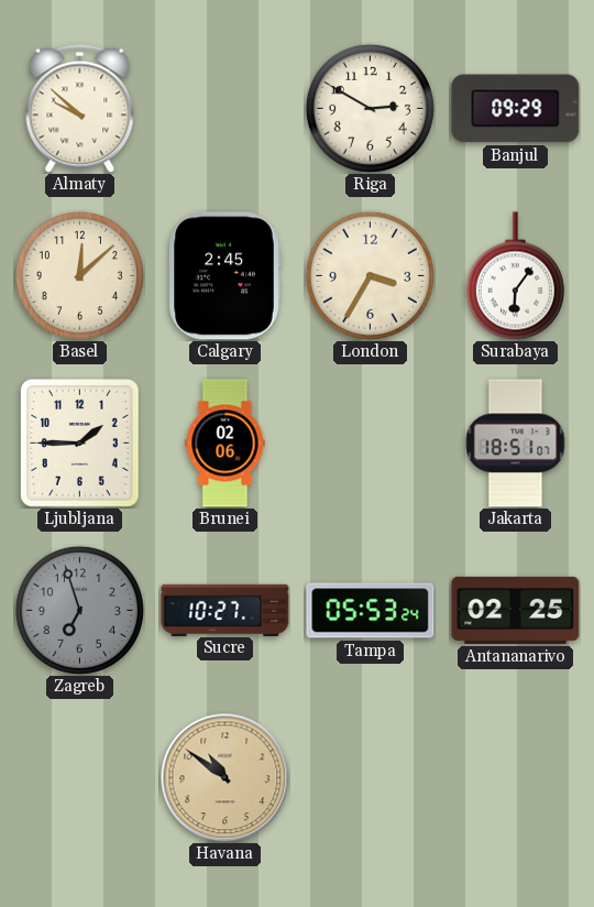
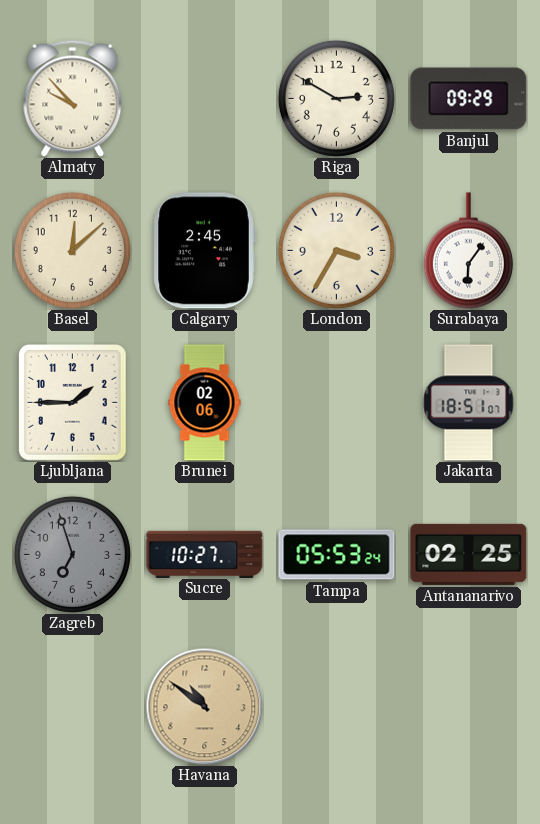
Almaty: 9:52 -> 9:53 (73, 98)
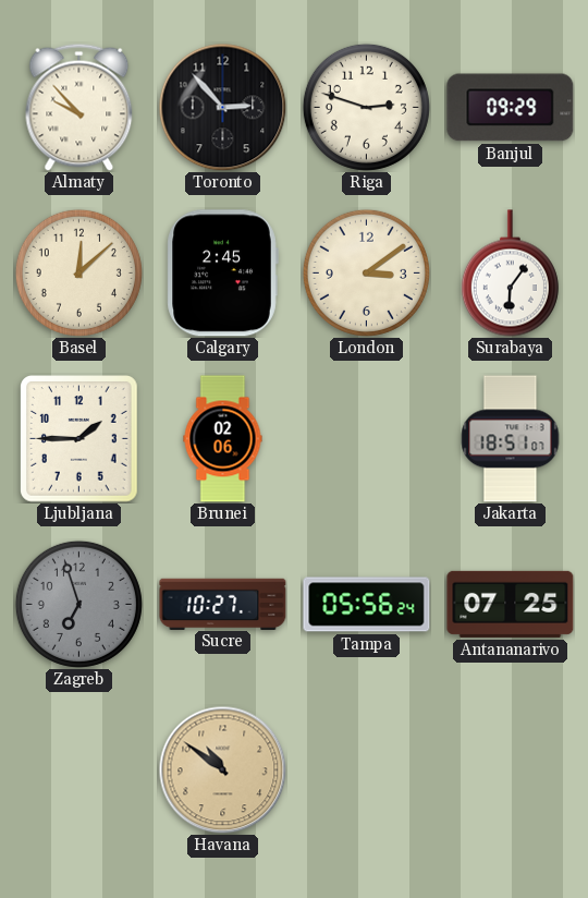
Toronto: none -> 2:53 (222, 107)
Riga: 2:50 -> 2:48 (366, 107)
London: 3:35 -> 3:09 (366, 272)
Tampa: 05:53 -> 05:56 (367, 605)
Antananarivo: 02:25 -> 07:25 (511, 604)
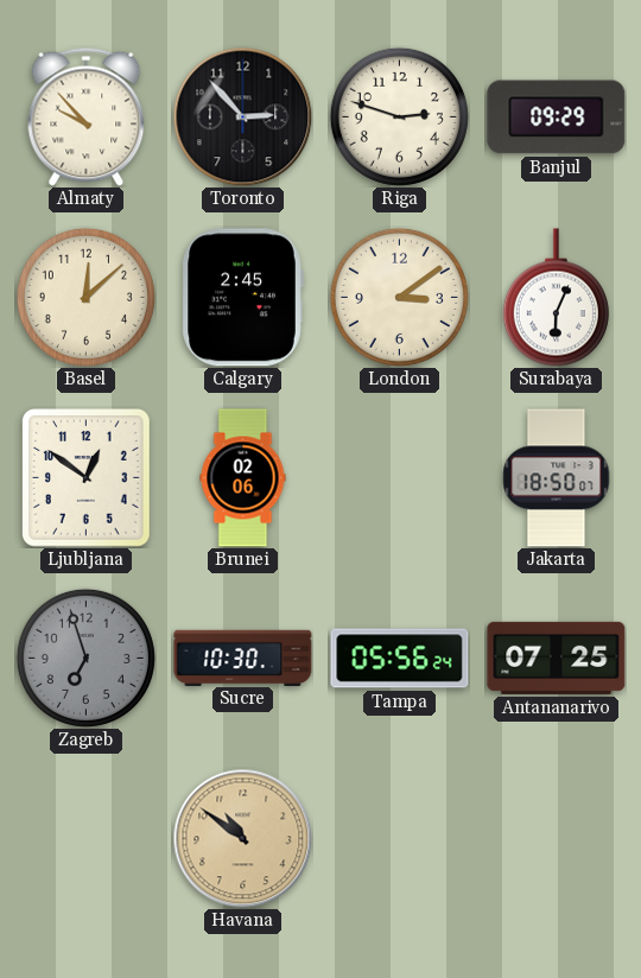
Surabaya: 6:06 -> 6:04 (556, 298)
Ljubljana: 1:45 -> 12:51 (87, 478)
Jakarta: 18:51 -> 18:50 (557, 478)
Sucre: 10:27 -> 10:30 (243, 658)
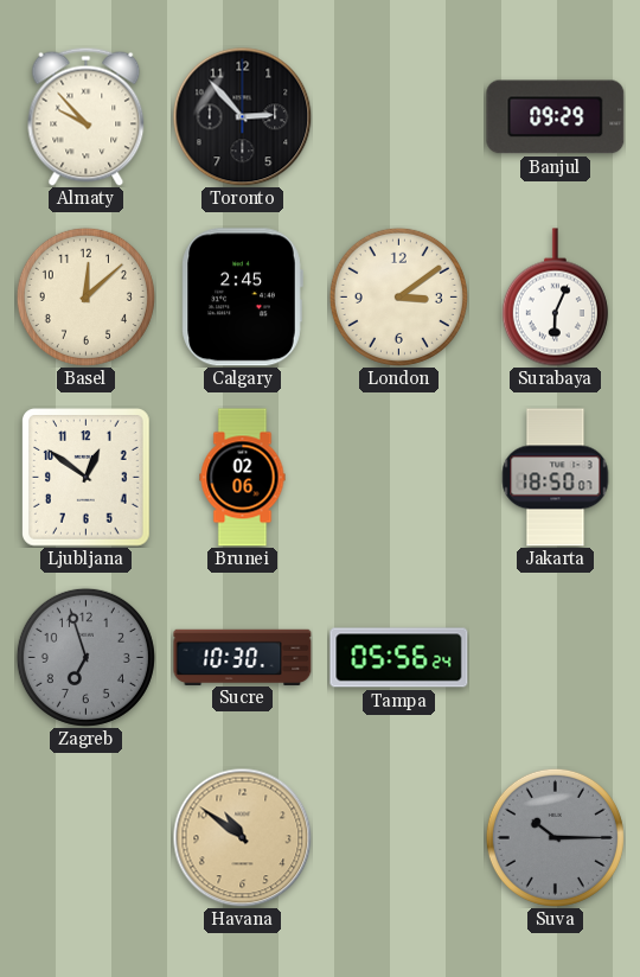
Riga: 2:48 -> none (399, 116)
Antananarivo: 07:25 -> none (557, 658)
Suva: none -> 10:15 (555, 837)
